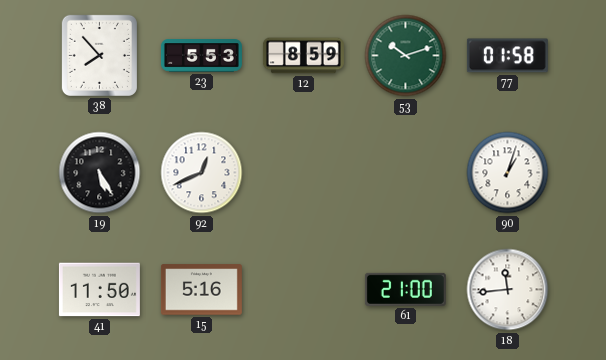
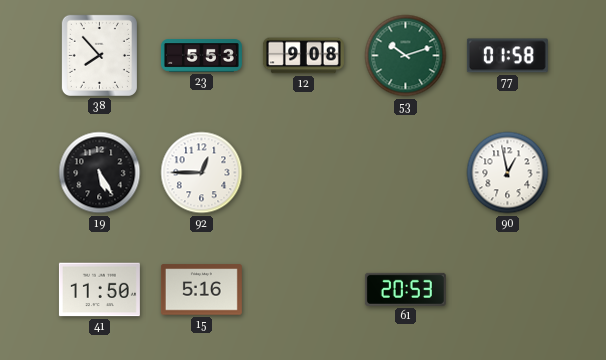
12: 8:59 -> 9:08 (303, 56)
92: 12:41 -> 12:45 (202, 173)
90: 1:03 -> 12:58 (508, 173)
61: 21:00 -> 20:53 (405, 289)
18: 11:44 -> none (508, 290)
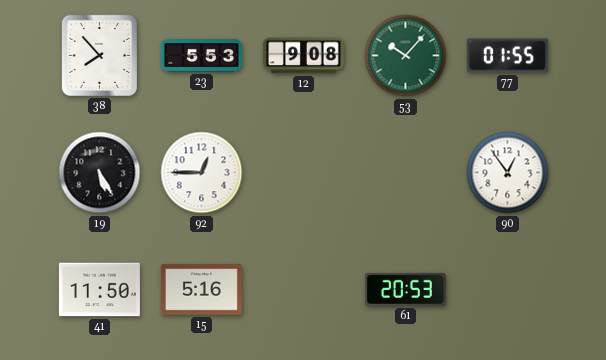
53: 10:12 -> 10:07 (406, 56)
77: 01:58 -> 01:55 (507, 56)
90: 12:58 -> 12:54 (508, 173)
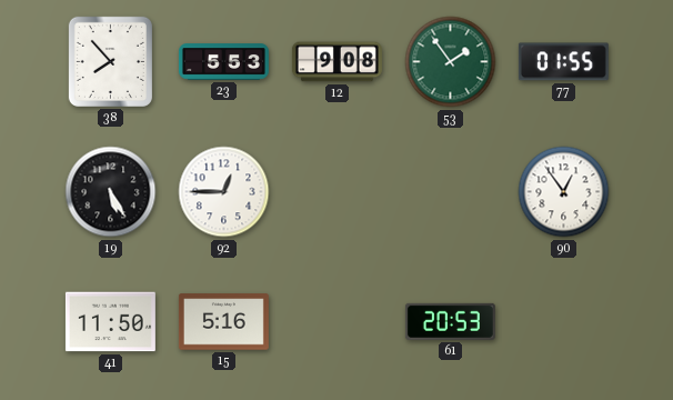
53: 10:07 -> 1:54 (451, 62)
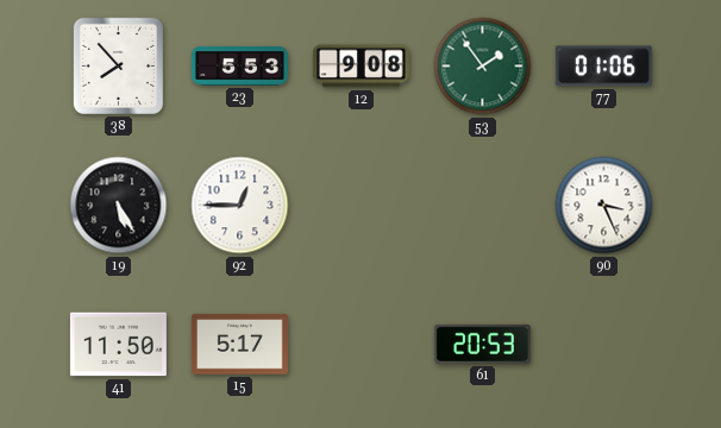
77: 01:55 -> 01:06 (603, 67)
90: 12:54 -> 3:26 (604, 206)
15: 5:16 -> 5:17 (239, 345)
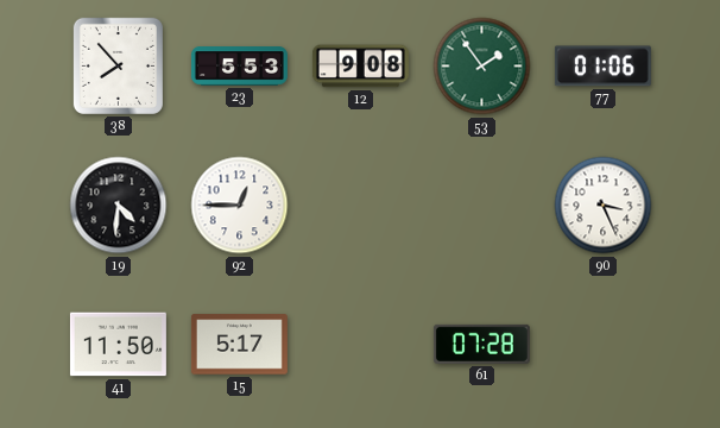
19: 5:25 -> 4:31 (119, 206)
61: 20:53 -> 07:28 (481, 344)
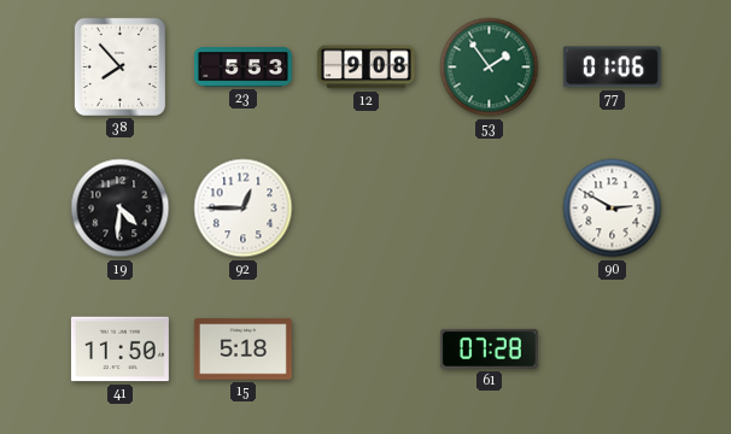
90: 3:26 -> 2:50 (613, 209)
15: 5:17 -> 5:18 (242, 350)
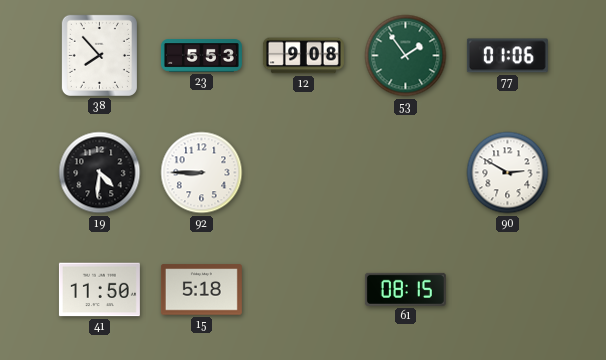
92: 12:45 -> 8:45 (202, 173)
61: 07:28 -> 08:15 (405, 289)
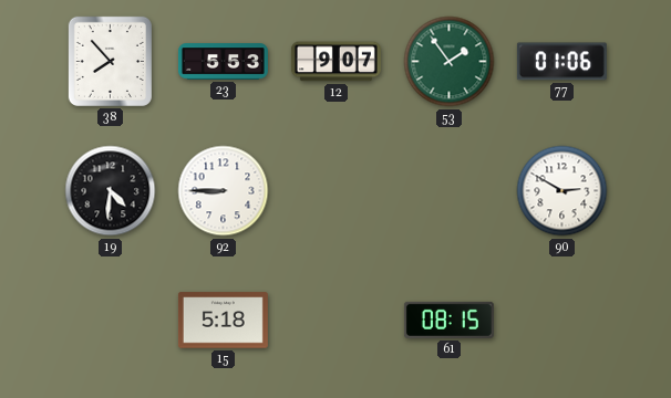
12: 9:08 -> 9:07 (335, 62)
41: 11:50 -> none (99, 290)
